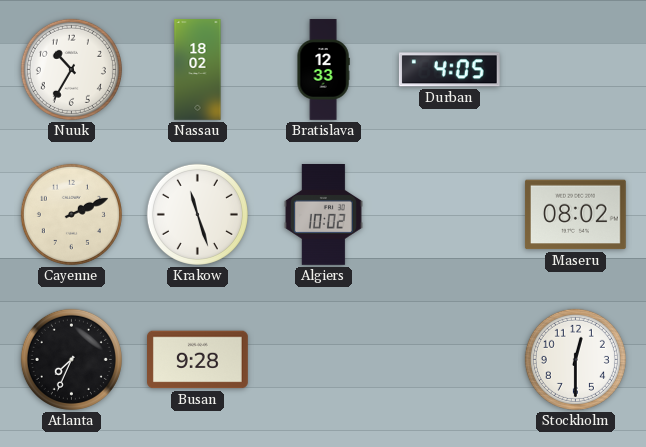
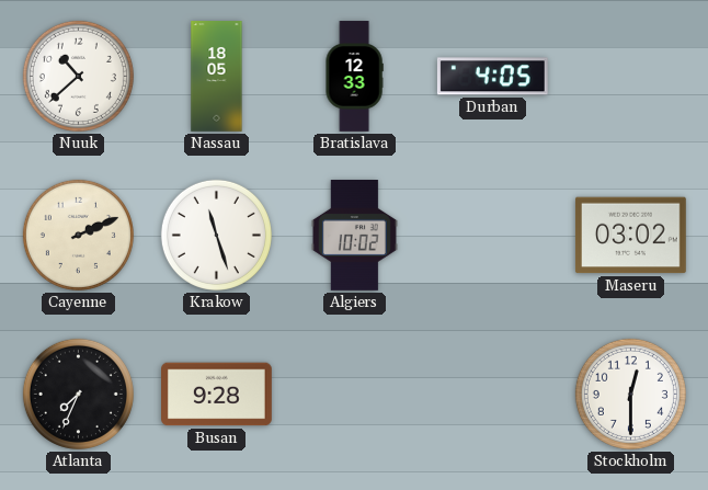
Nuuk: 10:35 -> 10:38 (78, 76)
Nassau: 18:02 -> 18:05 (217, 77)
Maseru: 08:02 -> 03:02 (630, 236)
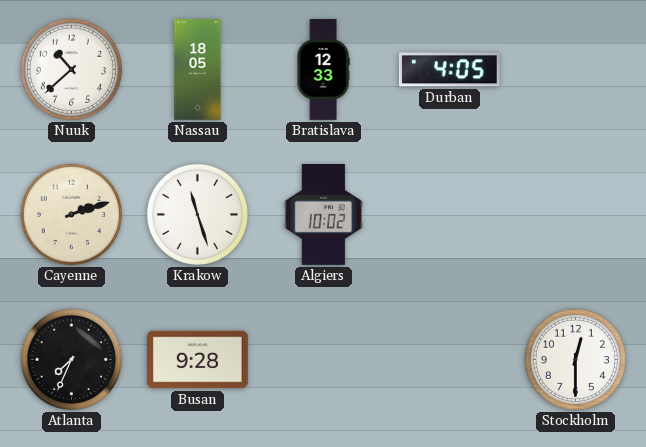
Cayenne: 2:11 -> 2:12 (71, 214)
Maseru: 03:02 -> none (630, 236)
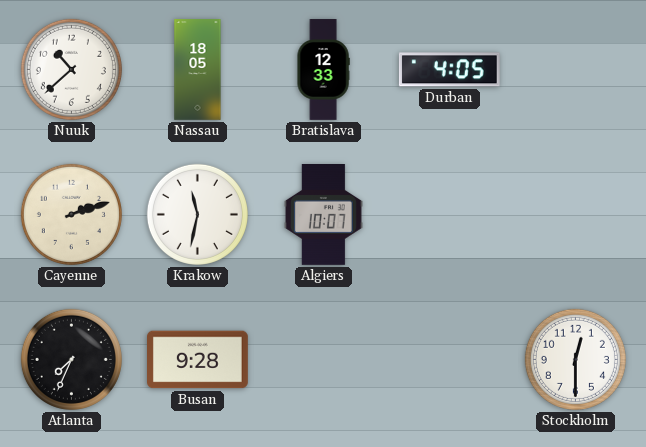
Krakow: 11:27 -> 11:32 (197, 214)
Algiers: 10:02 -> 10:07 (323, 215)
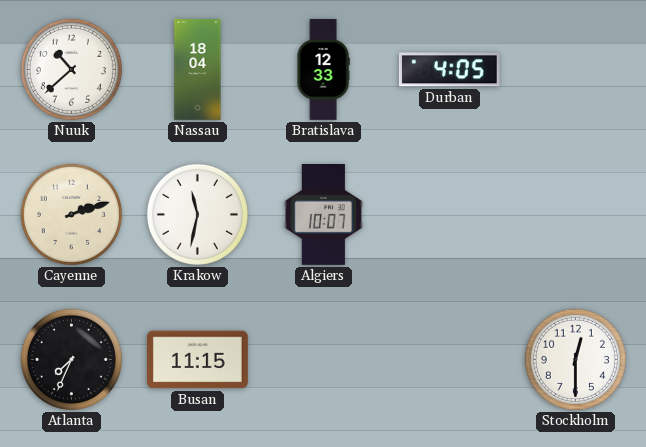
Nassau: 18:05 -> 18:04 (198, 70)
Busan: 9:28 -> 11:15 (198, 360)
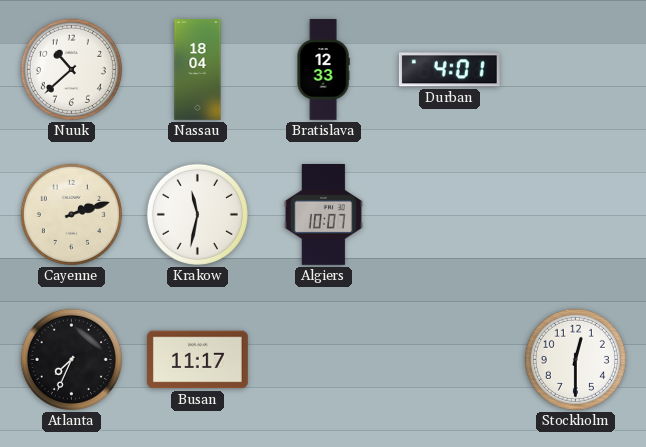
Durban: 4:05 -> 4:01 (449, 70)
Busan: 11:15 -> 11:17 (198, 360)
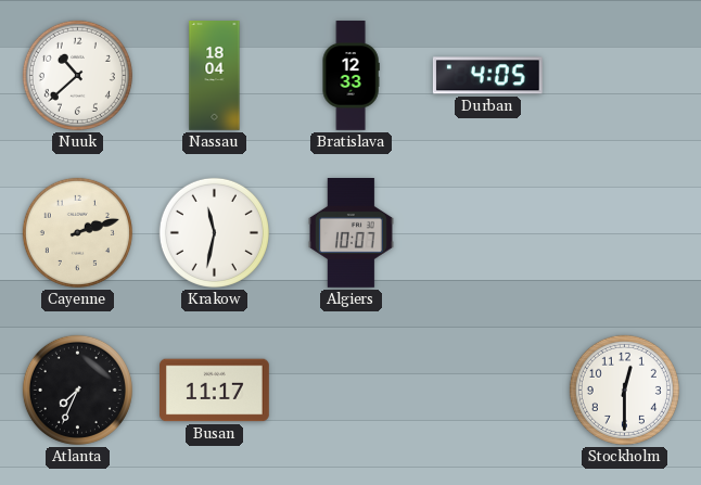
Durban: 4:01 -> 4:05 (487, 76)
